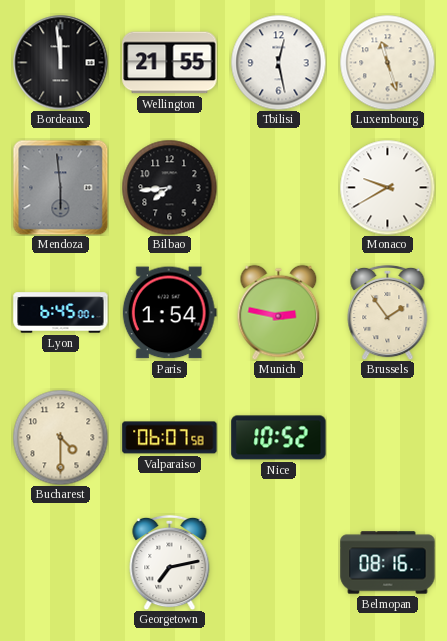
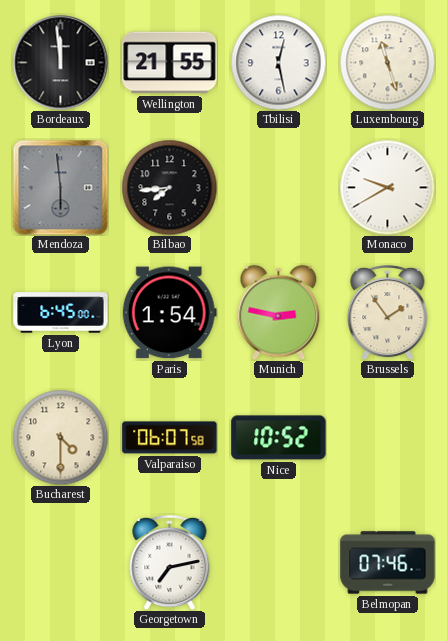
Belmopan: 08:16 -> 07:46 (388, 563)
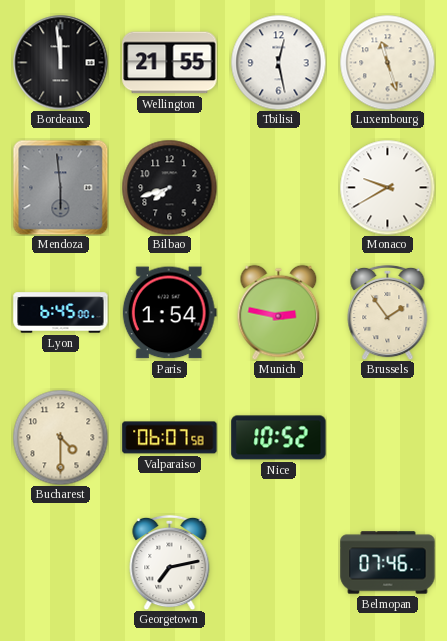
Bilbao: 7:44 -> 7:42 (169, 187)
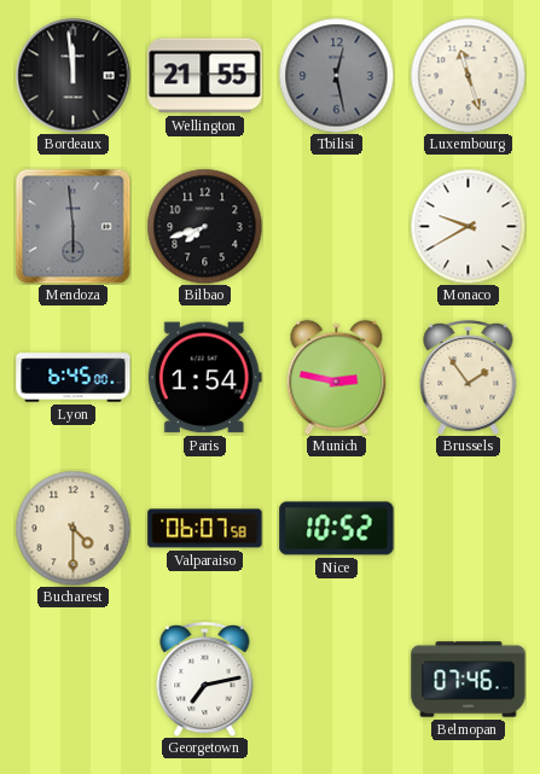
Tbilisi dial: white -> grey (336, 75)
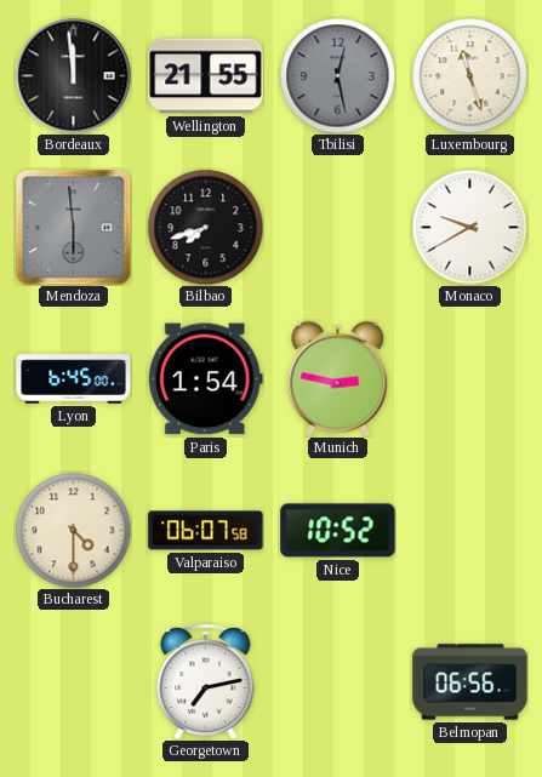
Brussels: 1:54 -> none (469, 377)
Belmopan: 07:46 -> 06:56 (470, 682)
